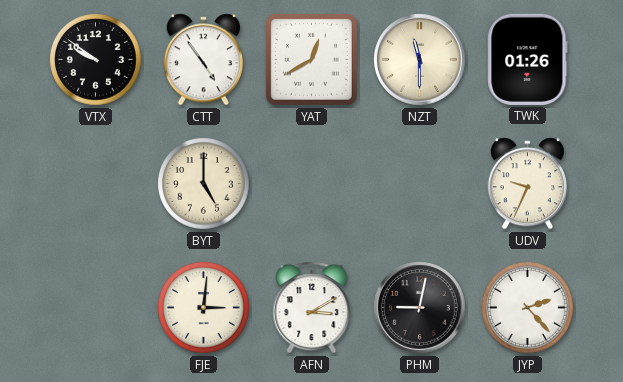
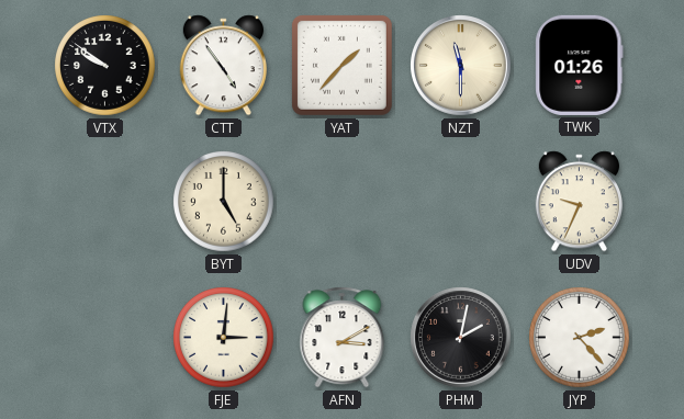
YAT: 12:40 -> 1:37 (341, 65)
PHM: 9:02 -> 2:02 (461, 338)
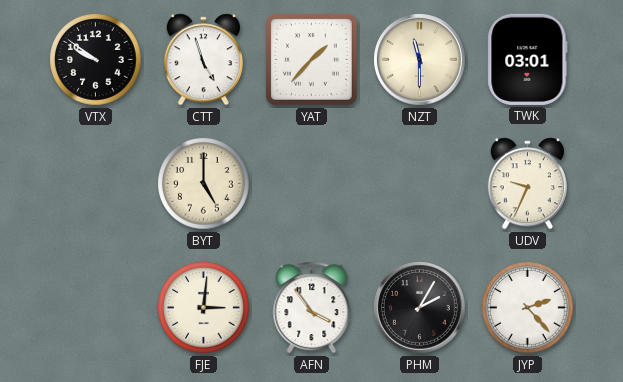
CTT: 4:54 -> 4:57 (203, 60)
TWK: 01:26 -> 03:01 (528, 59)
AFN: 3:10 -> 3:54 (312, 308)
PHM: 2:02 -> 2:05 (420, 308)
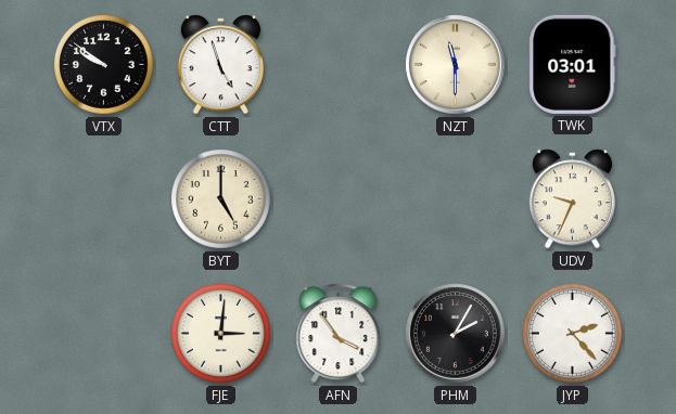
YAT: 1:37 -> none (311, 59)
